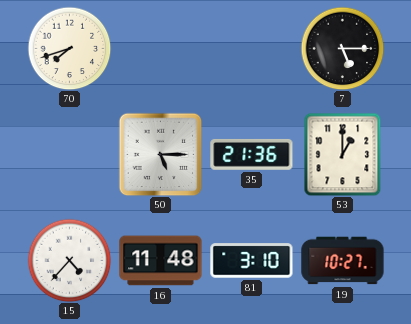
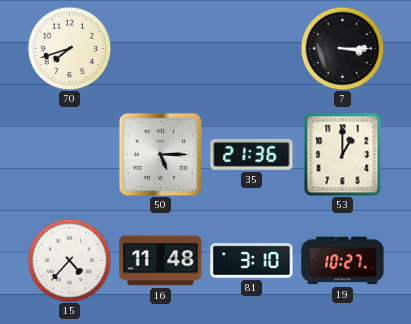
7: 5:15 -> 3:15 (342, 48)
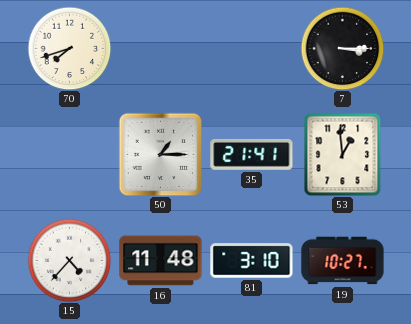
50: 5:15 -> 1:15 (160, 154)
35: 21:36 -> 21:41 (252, 154)
53: 1:00 -> 12:59 (343, 154)
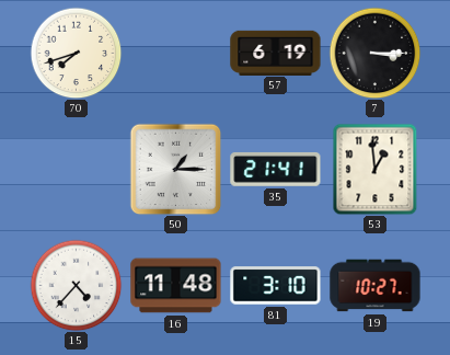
57: none -> 6:19 (276, 53)
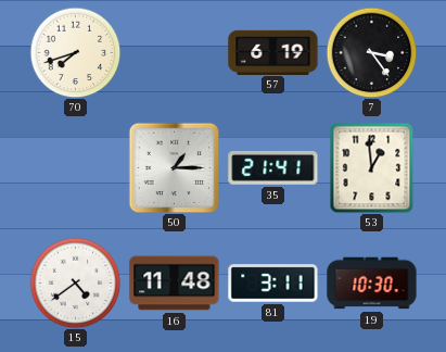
7: 3:15 -> 3:24 (371, 52)
15: 4:37 -> 4:39 (75, 282)
81: 3:10 -> 3:11 (273, 284)
19: 10:27 -> 10:30 (372, 284)
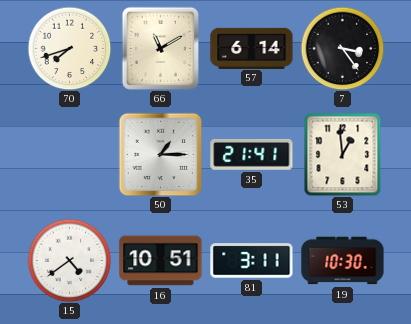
66: none -> 11:10 (160, 48)
57: 6:19 -> 6:14 (252, 48)
16: 11:48 -> 10:51 (161, 261)
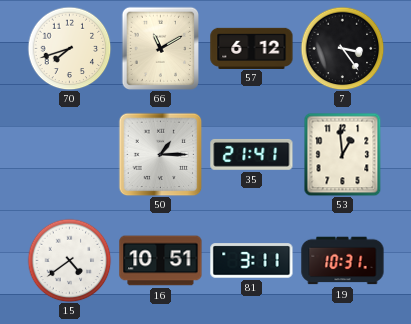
57: 6:14 -> 6:12 (252, 48)
19: 10:30 -> 10:31 (343, 261)
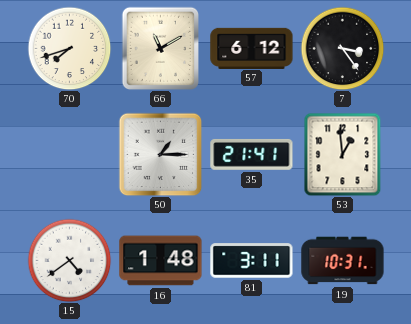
16: 10:51 -> 1:48 (161, 261)
